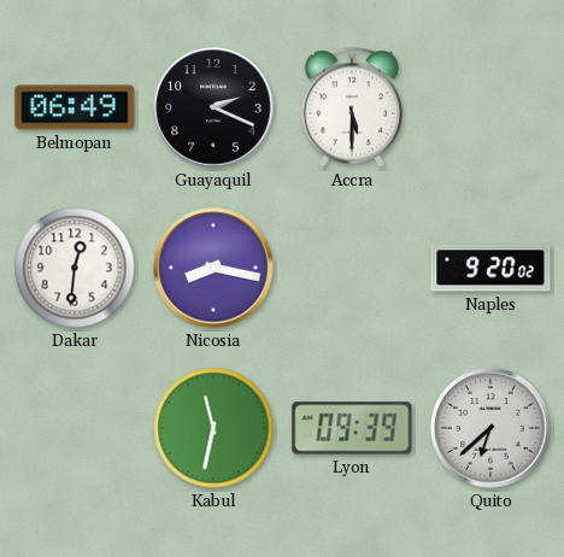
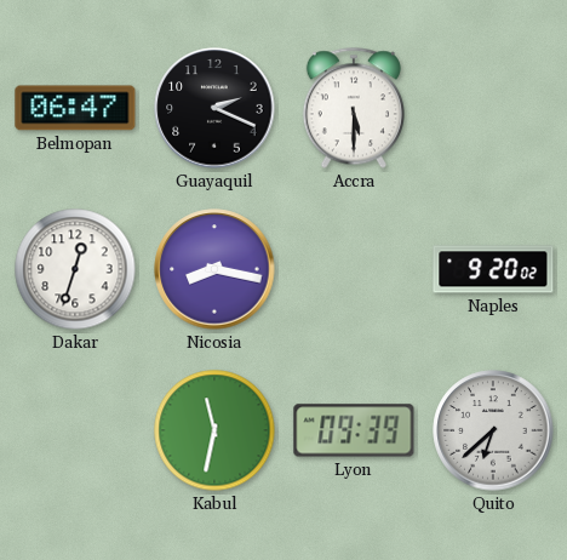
Belmopan: 06:49 -> 06:47 (75, 108)
Dakar: 12:31 -> 12:33 (75, 269)
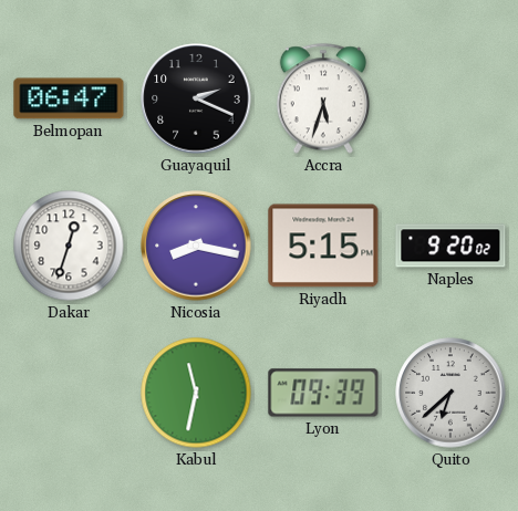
Accra: 5:30 -> 5:33 (323, 98)
Riyadh: none -> 5:15 (323, 246)
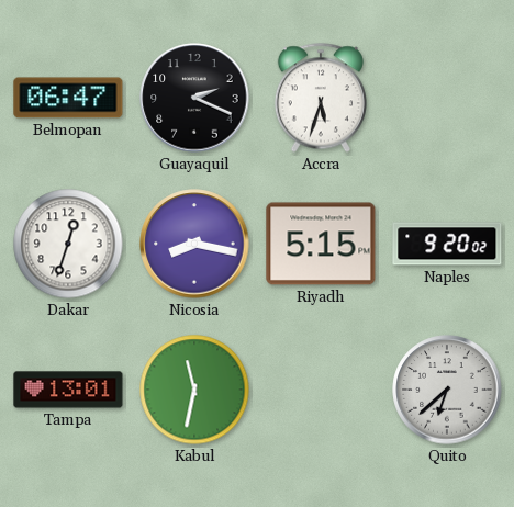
Tampa: none -> 13:01 (68, 390)
Lyon: 09:39 -> none (323, 393)
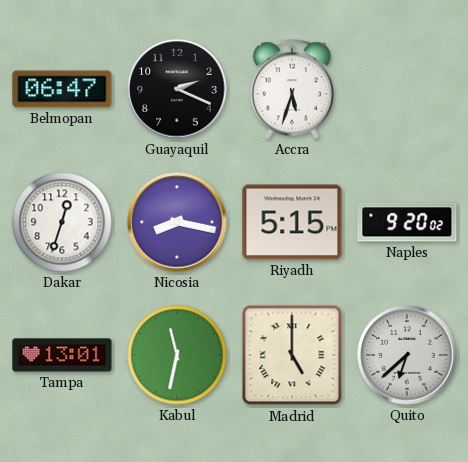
Madrid: none -> 5:00 (292, 355)
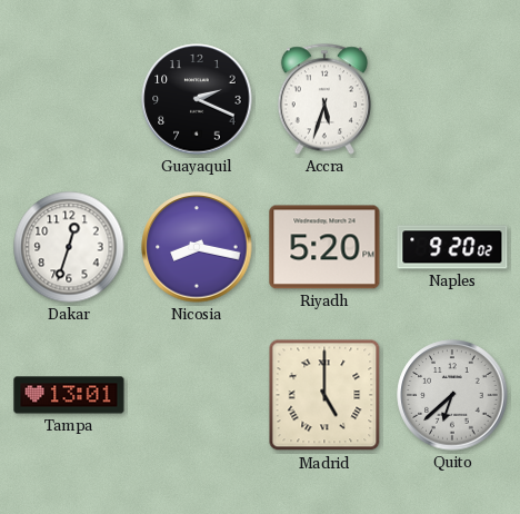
Belmopan: 06:47 -> none (62, 89)
Riyadh: 5:15 -> 5:20 (324, 247)
Kabul: 11:32 -> none (177, 355)
